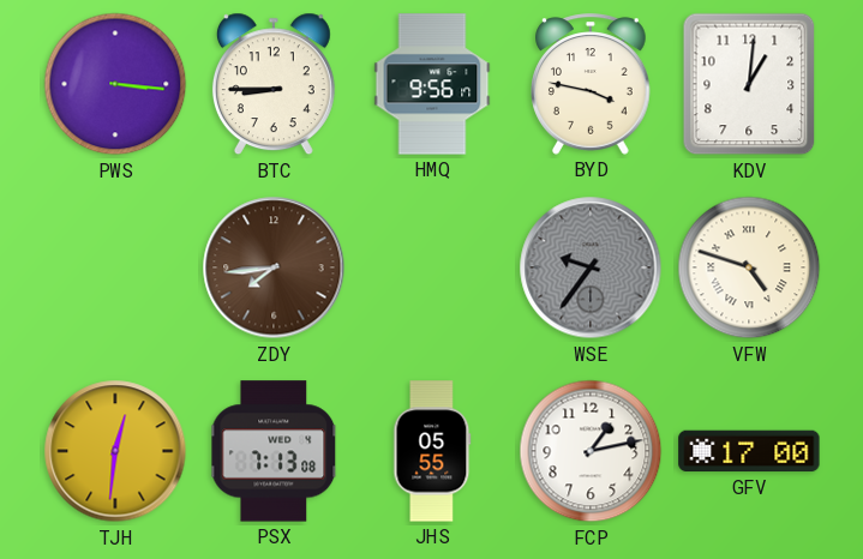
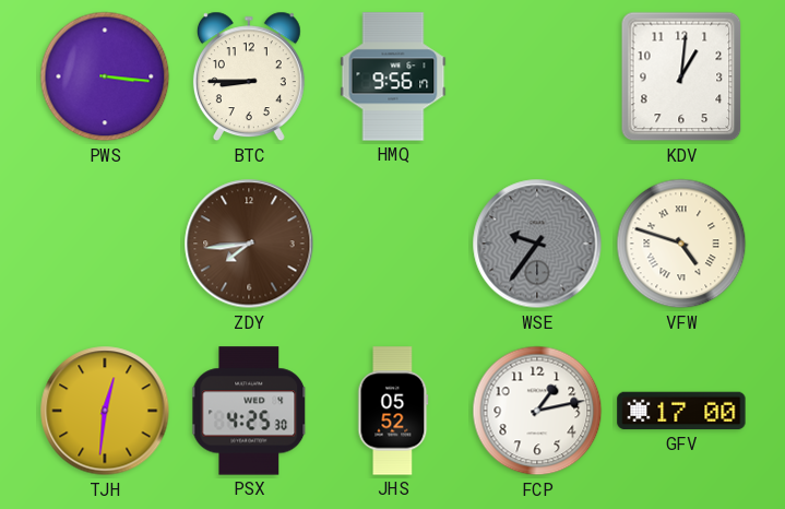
BYD: 3:47 -> none (592, 84)
PSX: 7:13 -> 4:25 (250, 411)
JHS: 05:55 -> 05:52 (393, 411)
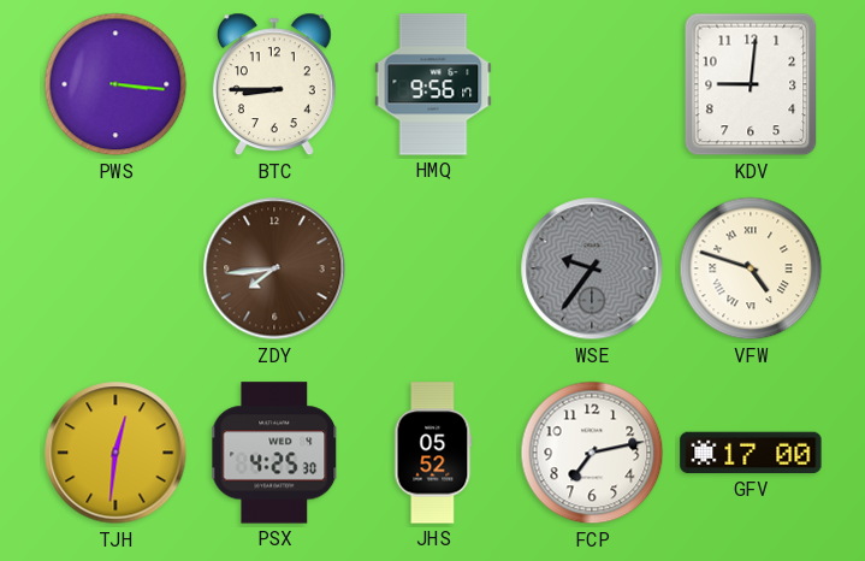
KDV: 1:01 -> 9:01 (751, 84)
FCP: 1:13 -> 7:13 (592, 453)
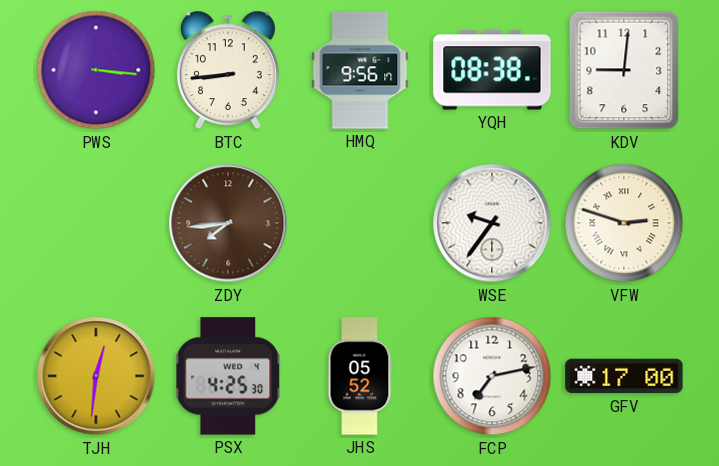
BTC: 8:45 -> 8:44 (228, 70)
YQH: none -> 08:38 (492, 70)
WSE dial: grey -> white (492, 223)
VFW: 4:48 -> 2:48 (624, 223)
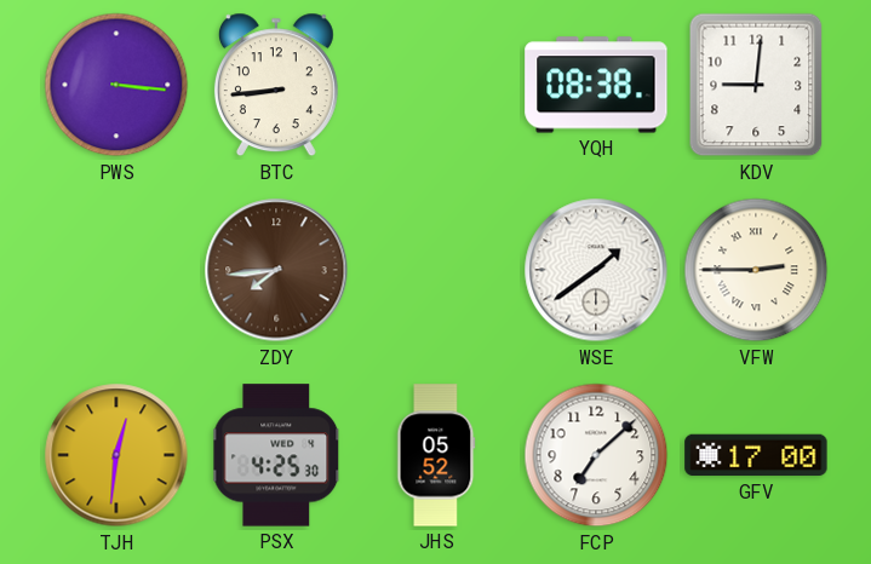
HMQ: 9:56 -> none (360, 70)
WSE: 9:36 -> 1:39 (596, 270)
VFW: 2:48 -> 2:45 (756, 270)
FCP: 7:13 -> 7:08 (596, 455)
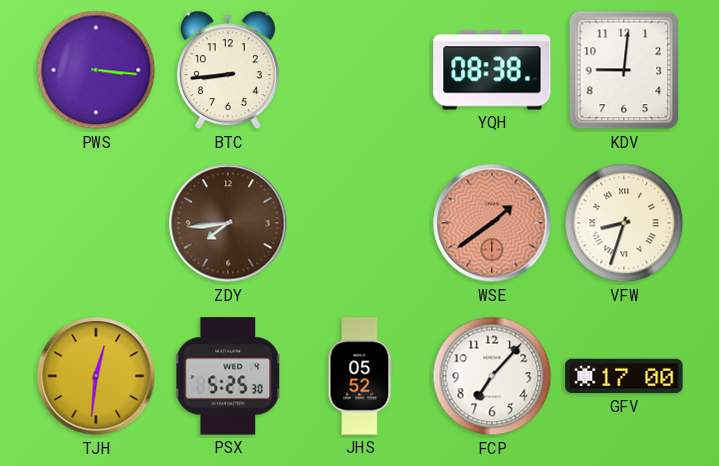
WSE dial: white -> salmon (492, 223)
VFW: 2:45 -> 8:33 (624, 223)
PSX: 4:25 -> 5:25 (229, 376)
FCP: 7:08 -> 7:07 (492, 376)
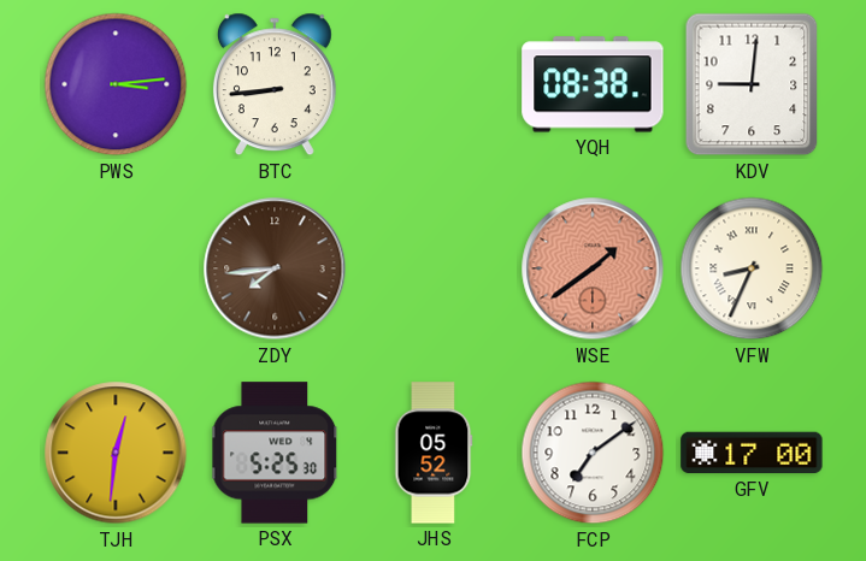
PWS: 3:16 -> 3:14 (116, 84)
VFW: 8:33 -> 8:34 (752, 268)
FCP: 7:07 -> 7:09 (593, 453)
